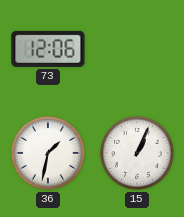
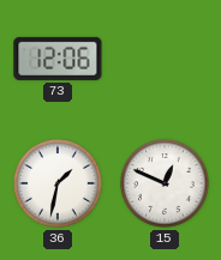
15: 1:04 -> 12:49 (165, 183)
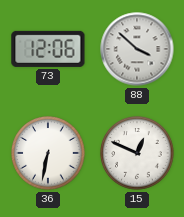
88: none -> 3:52 (137, 49)
36: 1:32 -> 6:32 (48, 153)
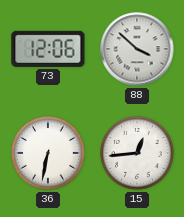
15: 12:49 -> 12:44 (137, 153)
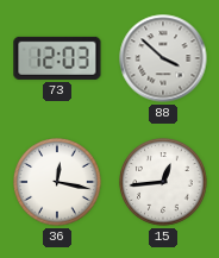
73: 12:06 -> 12:03 (57, 58)
36: 6:32 -> 12:17 (57, 182)
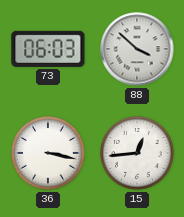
73: 12:03 -> 06:03 (48, 49)
36: 12:17 -> 3:17 (48, 153)
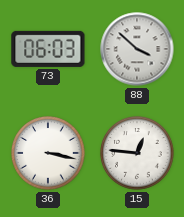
15: 12:44 -> 12:46 (137, 153)
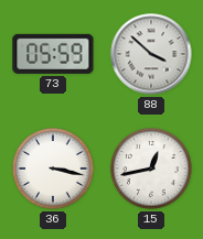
73: 06:03 -> 05:59 (53, 54)
15: 12:46 -> 12:43 (151, 169)
